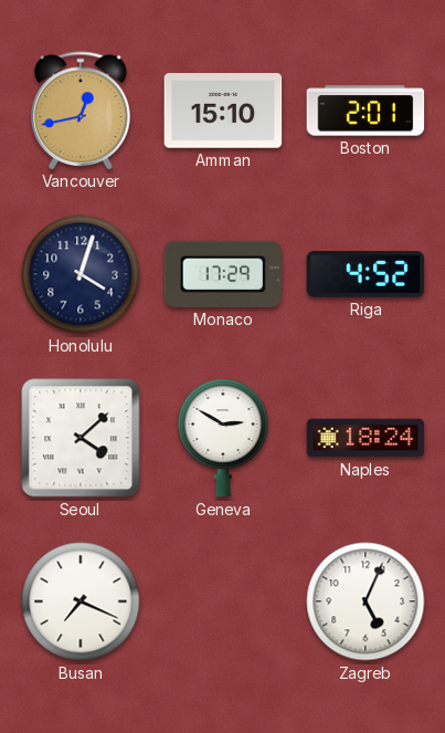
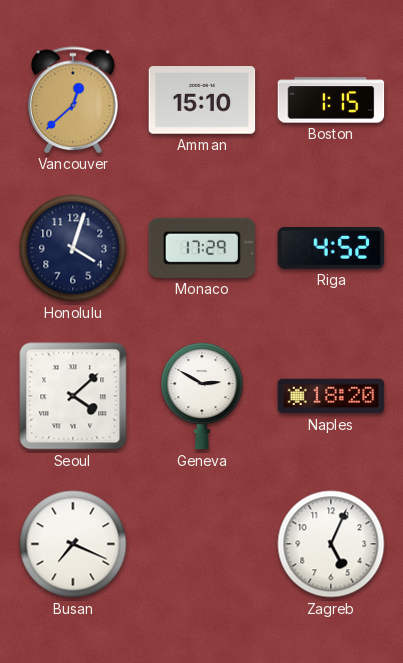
Vancouver: 12:43 -> 12:38 (73, 100)
Boston: 2:01 -> 1:15 (331, 100)
Naples: 18:24 -> 18:20 (331, 396)
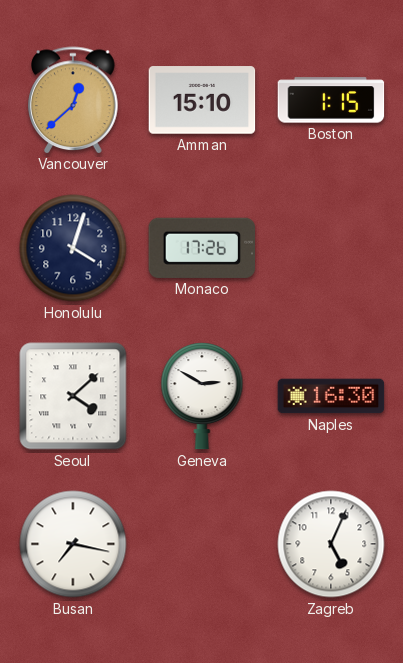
Monaco: 17:29 -> 17:26 (202, 248)
Riga: 4:52 -> none (331, 248)
Naples: 18:20 -> 16:30 (331, 396)
Busan: 7:19 -> 7:17 (73, 544)
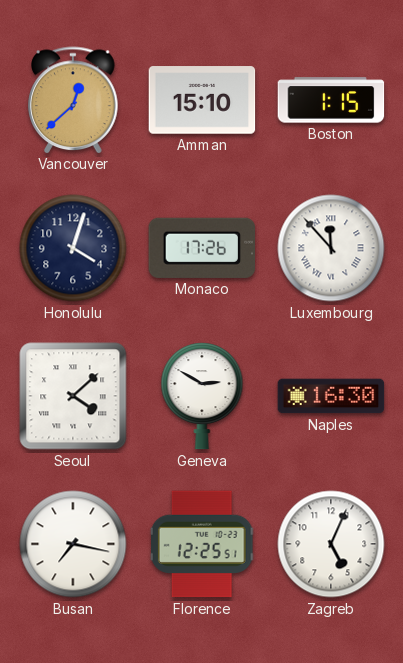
Luxembourg: none -> 11:53 (331, 248)
Florence: none -> 12:25 (202, 544)
